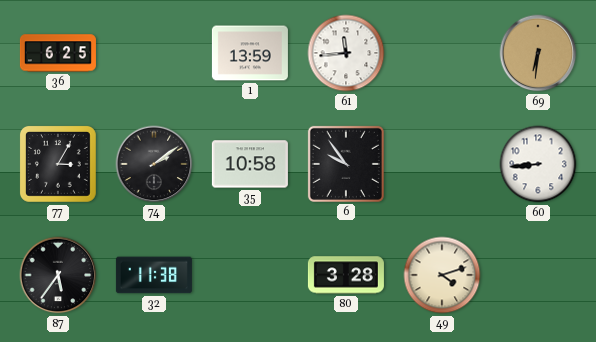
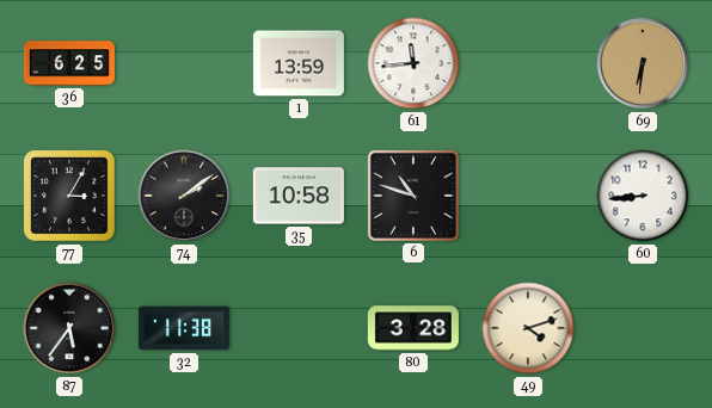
6: 9:54 -> 10:48 (413, 196)
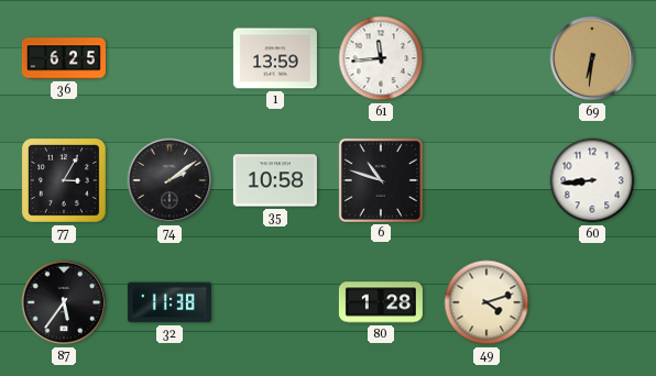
80: 3:28 -> 1:28 (381, 302)
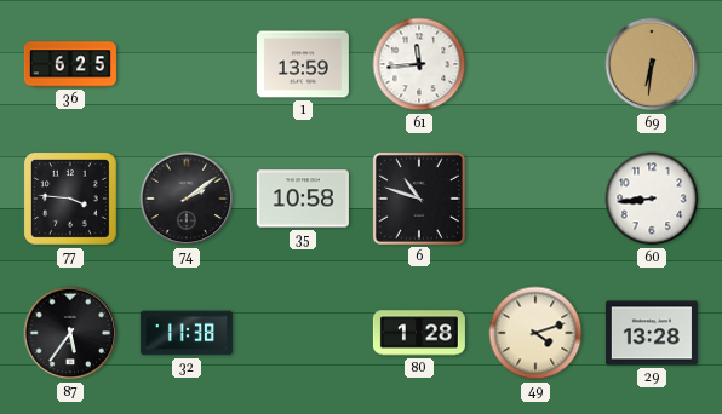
77: 3:05 -> 3:46 (70, 199)
29: none -> 13:28 (652, 333)
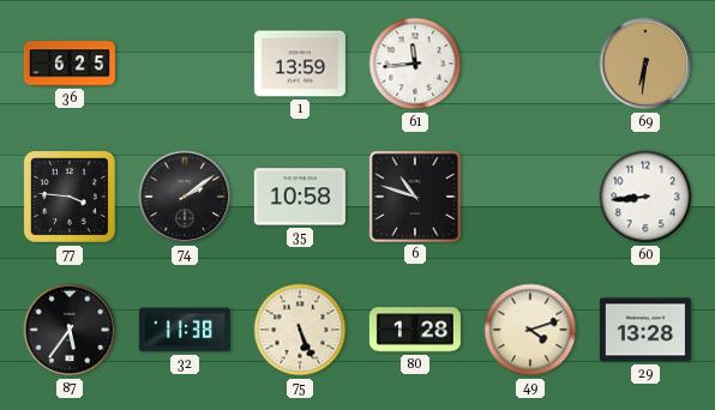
75: none -> 5:26 (300, 330)
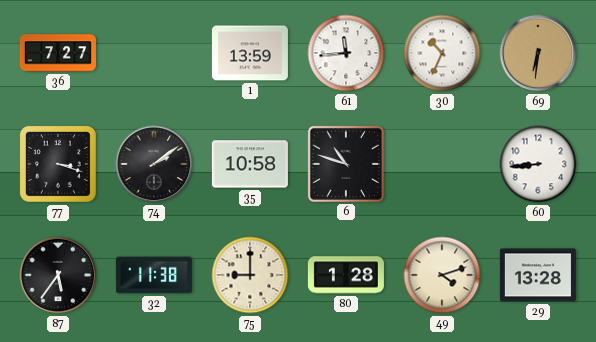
36: 6:25 -> 7:27 (58, 53)
30: none -> 10:34 (442, 53)
77: 3:46 -> 3:18 (58, 164)
75: 5:26 -> 9:00 (250, 275)
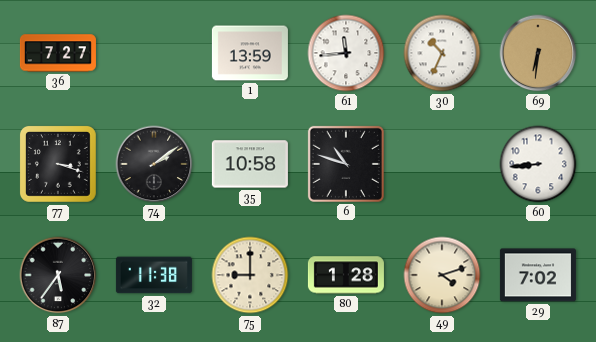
29: 13:28 -> 7:02 (538, 275)
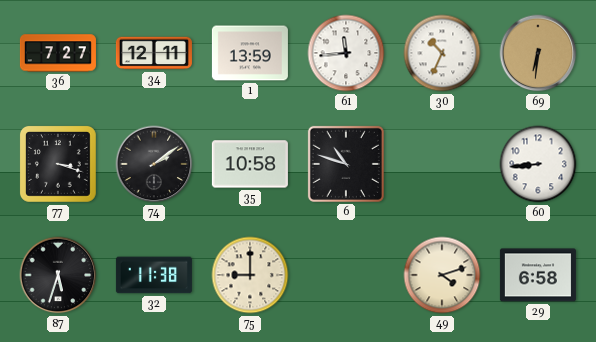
34: none -> 12:11 (154, 53)
87: 5:36 -> 5:33 (58, 275)
80: 1:28 -> none (346, 275)
29: 7:02 -> 6:58 (538, 275)
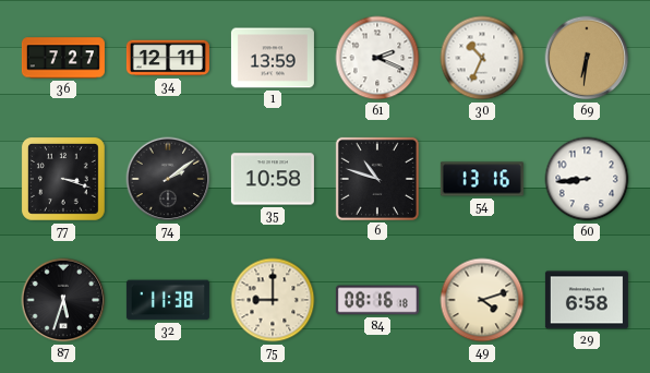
61: 11:44 -> 2:19 (377, 58)
54: none -> 13:16 (482, 179)
84: none -> 08:16 (377, 300)
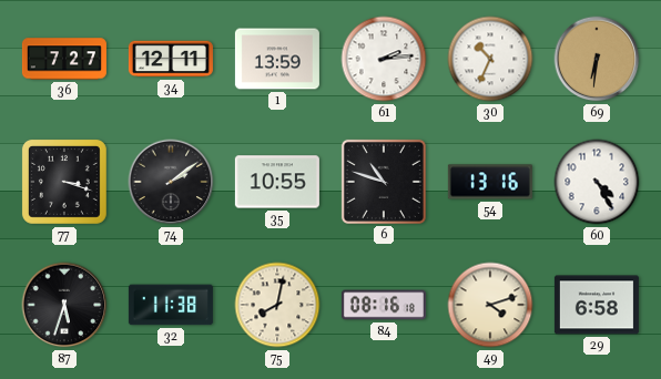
61: 2:19 -> 2:14 (384, 59)
35: 10:58 -> 10:55 (277, 182)
60: 8:44 -> 4:25 (597, 182)
75: 9:00 -> 8:02 (277, 305)
